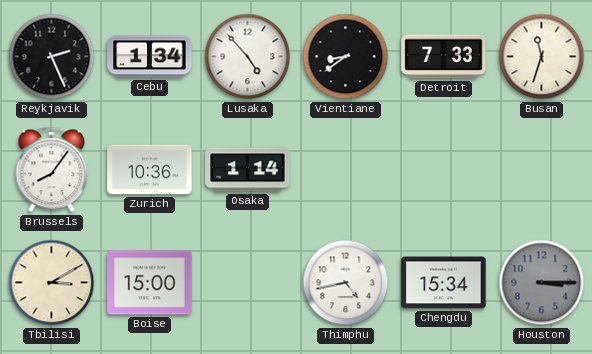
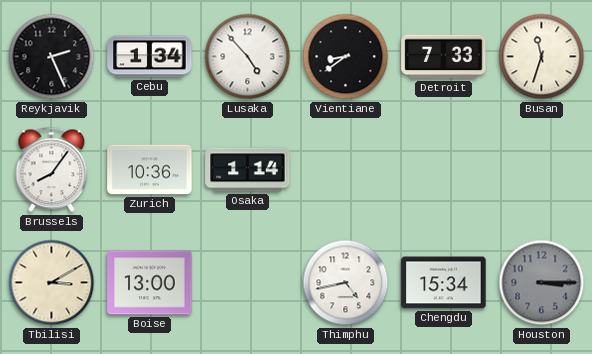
Boise: 15:00 -> 13:00 (150, 283)
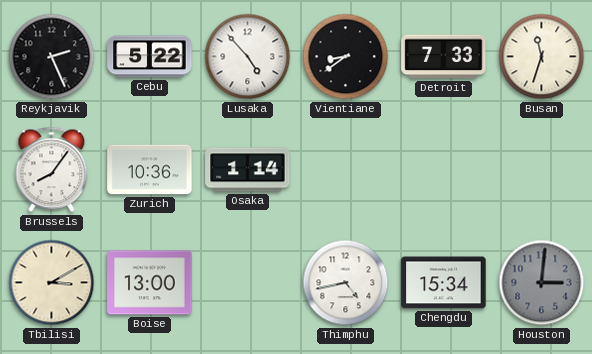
Cebu: 1:34 -> 5:22 (150, 57)
Houston: 3:15 -> 3:01 (542, 283)
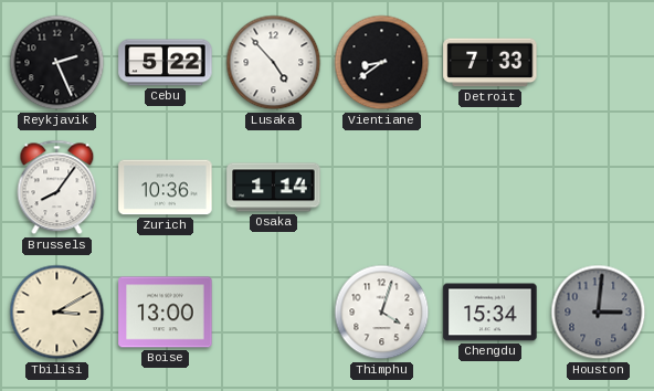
Busan: 11:33 -> none (542, 57)
Thimphu: 4:43 -> 4:03 (382, 313)
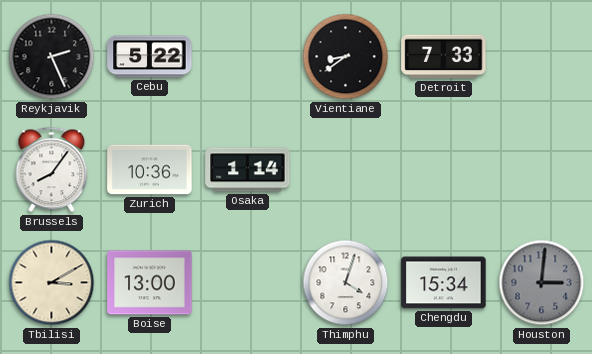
Lusaka: 4:53 -> none (274, 63)
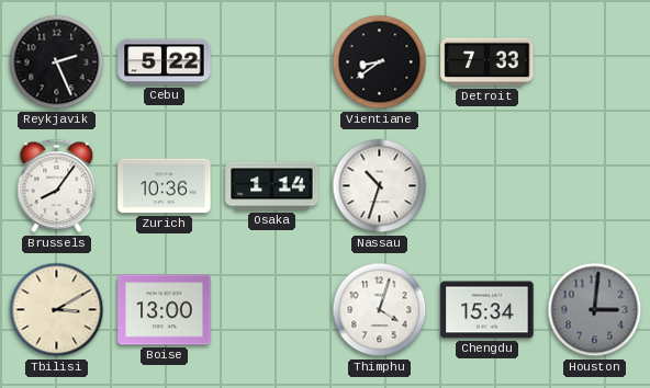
Nassau: none -> 10:33 (380, 186)
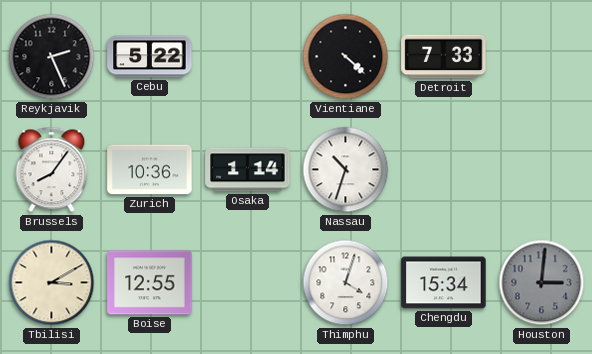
Vientiane: 8:39 -> 4:22 (346, 57)
Boise: 13:00 -> 12:55 (150, 283)
